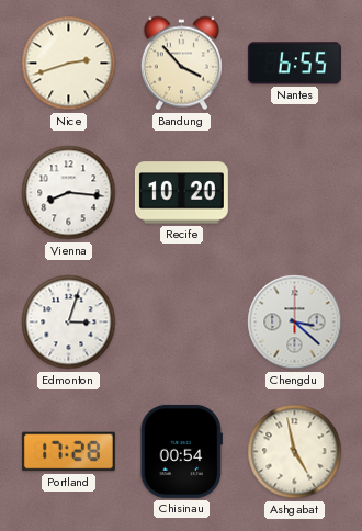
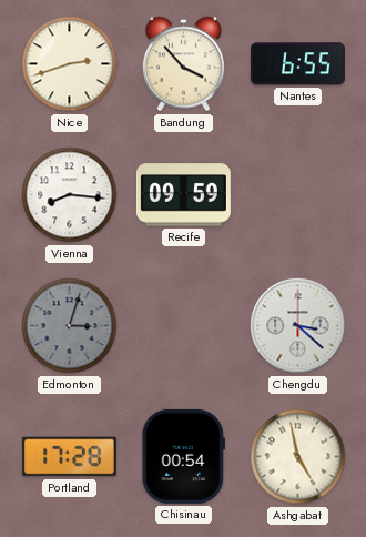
Recife: 10:20 -> 09:59 (183, 195)
Edmonton dial: white -> grey (70, 326)
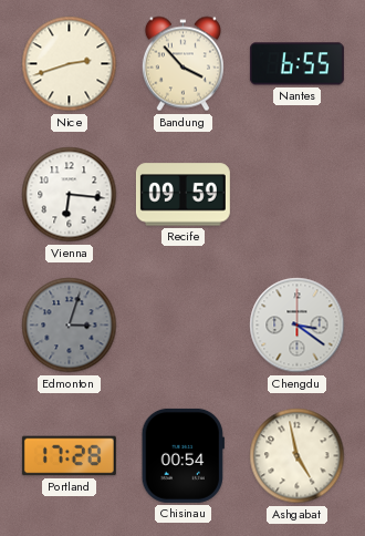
Vienna: 8:16 -> 6:16 (70, 195)
Chengdu: 3:22 -> 3:21 (298, 326)
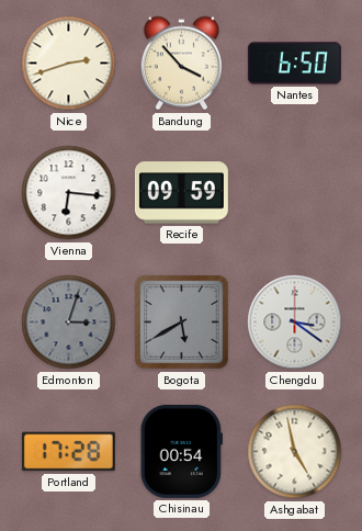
Nantes: 6:55 -> 6:50 (294, 64)
Bogota: none -> 5:40 (182, 323)
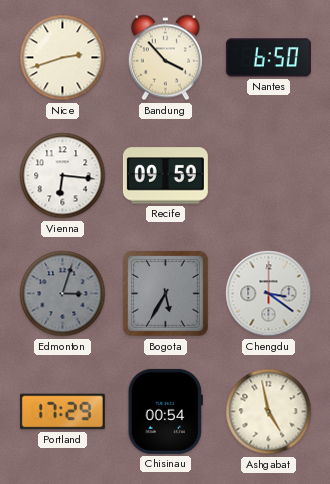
Bogota: 5:40 -> 5:35 (166, 294)
Portland: 17:28 -> 17:29 (62, 412)
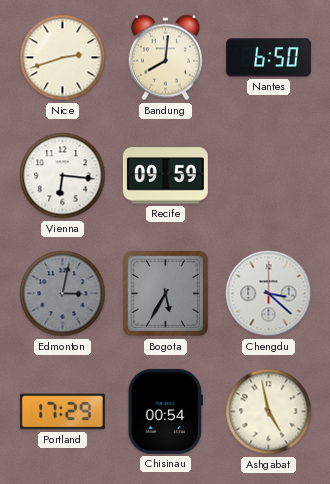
Bandung: 3:53 -> 8:01 (165, 58)
Edmonton: 3:03 -> 3:02 (63, 294)
Chengdu: 3:21 -> 3:22 (269, 294)
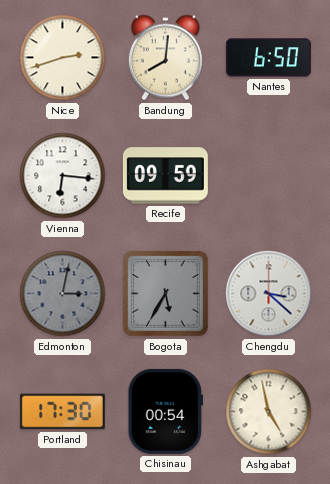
Portland: 17:29 -> 17:30 (62, 412)
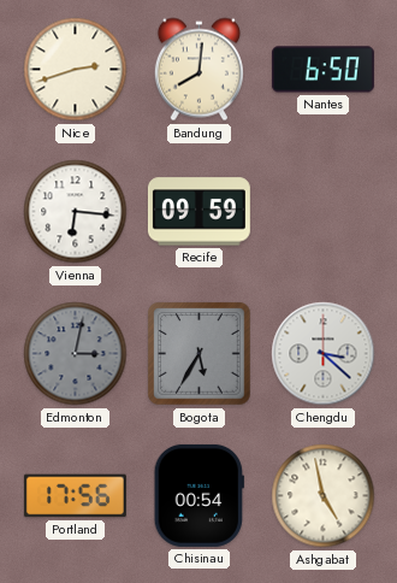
Portland: 17:30 -> 17:56 (75, 496)
